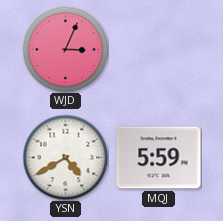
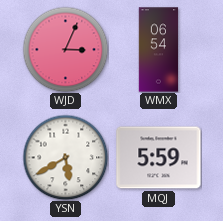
WMX: none -> 06:54 (159, 50)
YSN: 4:40 -> 5:40 (65, 157)
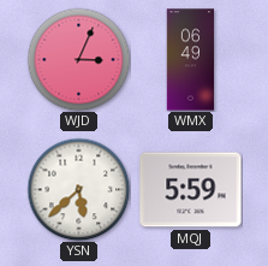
WMX: 06:54 -> 06:49 (191, 60)
YSN: 5:40 -> 5:38 (78, 189)
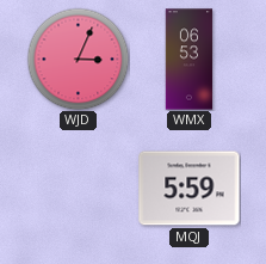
WMX: 06:49 -> 06:53 (190, 60)
YSN: 5:38 -> none (78, 189)
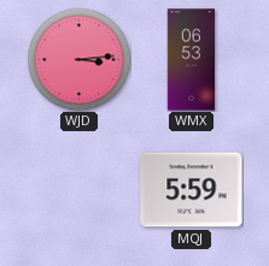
WJD: 3:04 -> 3:14 (78, 59)
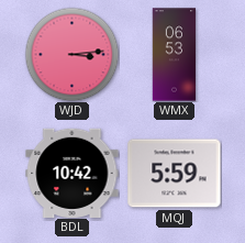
BDL: none -> 10:42 (73, 173)
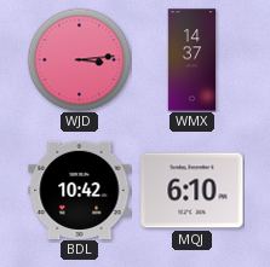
WMX: 06:53 -> 14:37 (193, 60)
MQJ: 5:59 -> 6:10 (193, 191)
